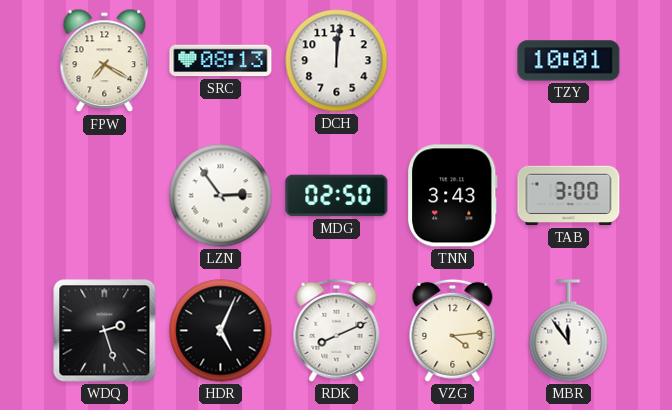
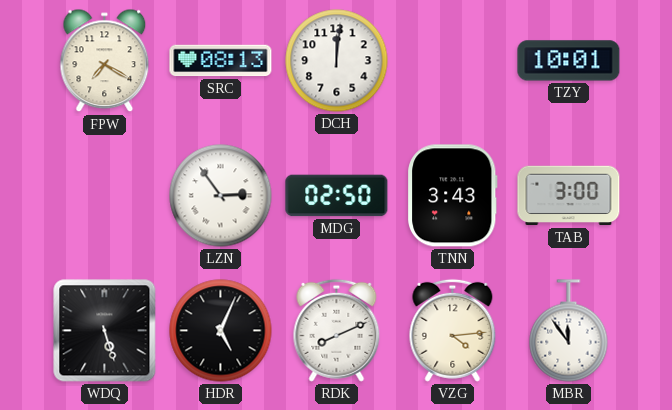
WDQ: 2:27 -> 5:27 (105, 331)
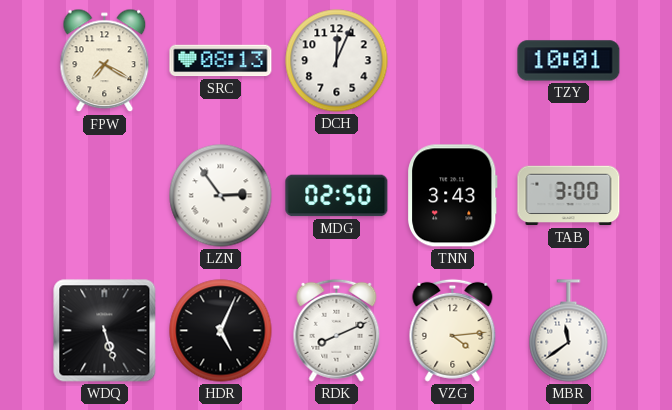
DCH: 12:01 -> 12:04 (337, 61)
MBR: 11:54 -> 11:39 (569, 331)
